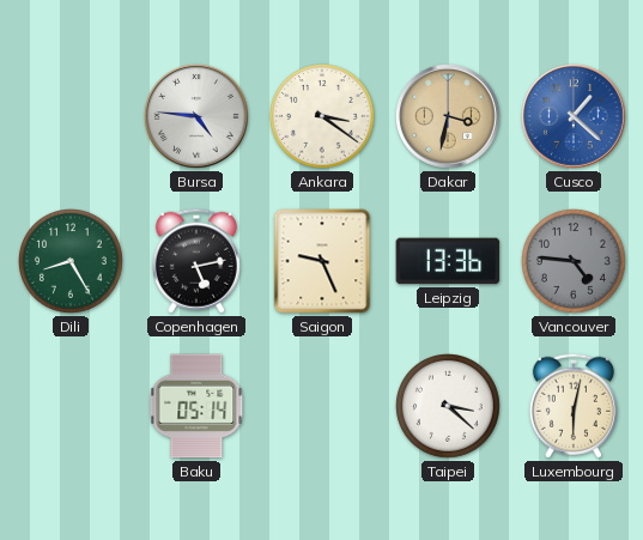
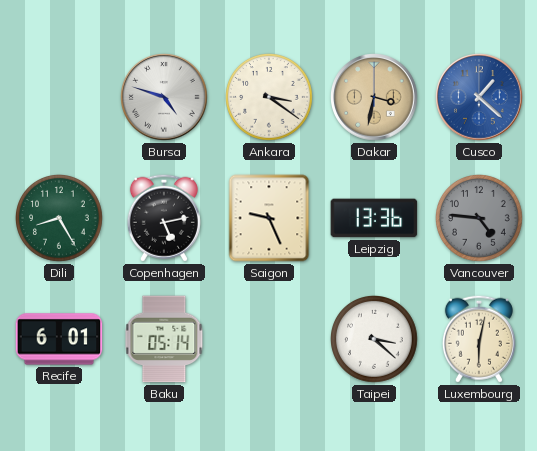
Bursa: 4:46 -> 4:48 (164, 97)
Recife: none -> 6:01 (59, 339)
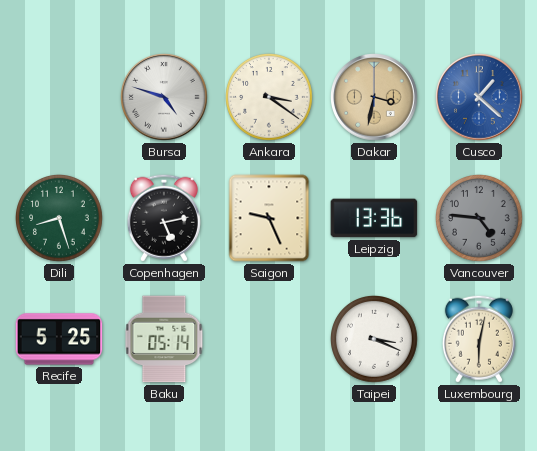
Dili: 8:25 -> 8:27 (60, 219)
Recife: 6:01 -> 5:25 (59, 339)
Taipei: 3:22 -> 3:19 (375, 340)
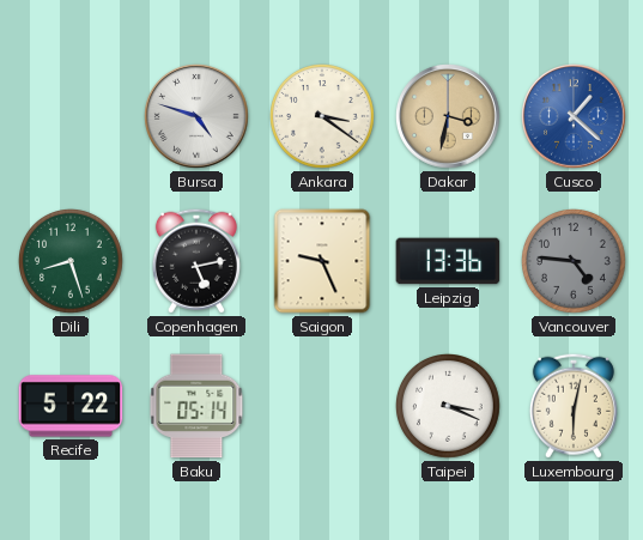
Recife: 5:25 -> 5:22 (71, 406)
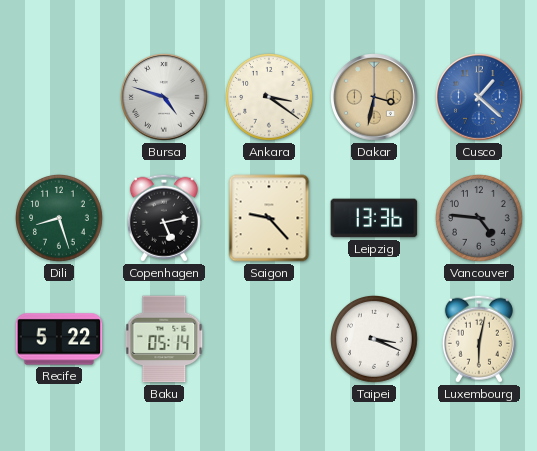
Saigon: 9:26 -> 9:23 (269, 218)
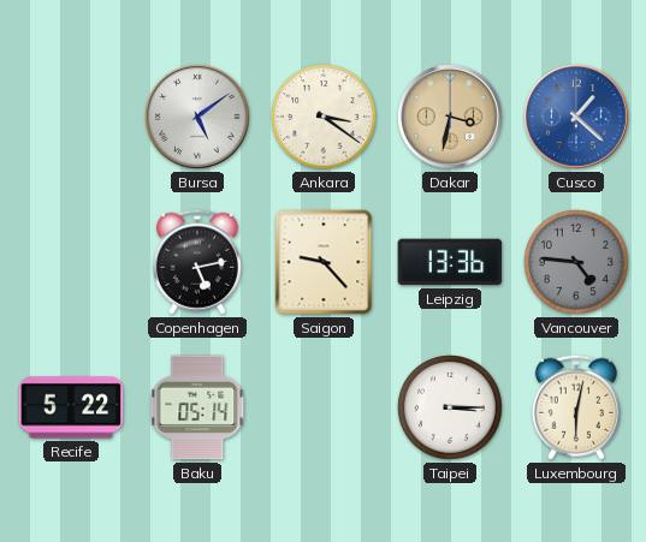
Bursa: 4:48 -> 5:09 (197, 117)
Dili: 8:27 -> none (60, 219)
Taipei: 3:19 -> 3:15 (451, 409)
